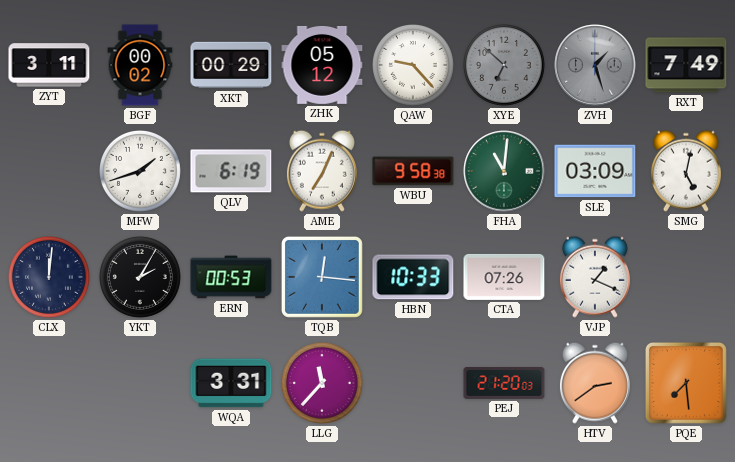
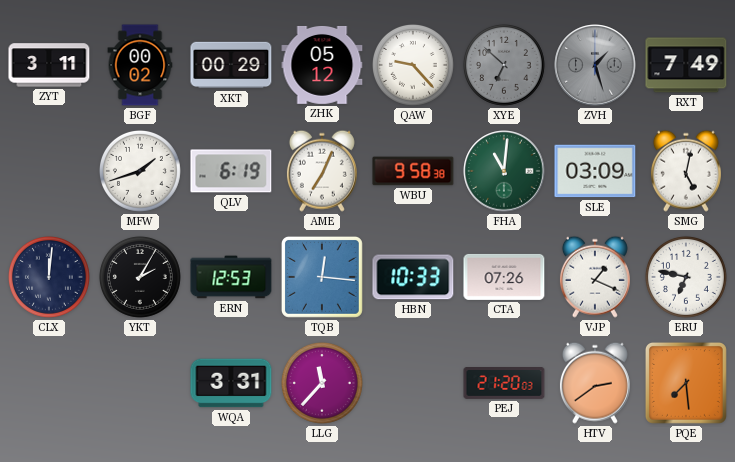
ERN: 00:53 -> 12:53 (231, 277)
ERU: none -> 6:47 (686, 277)
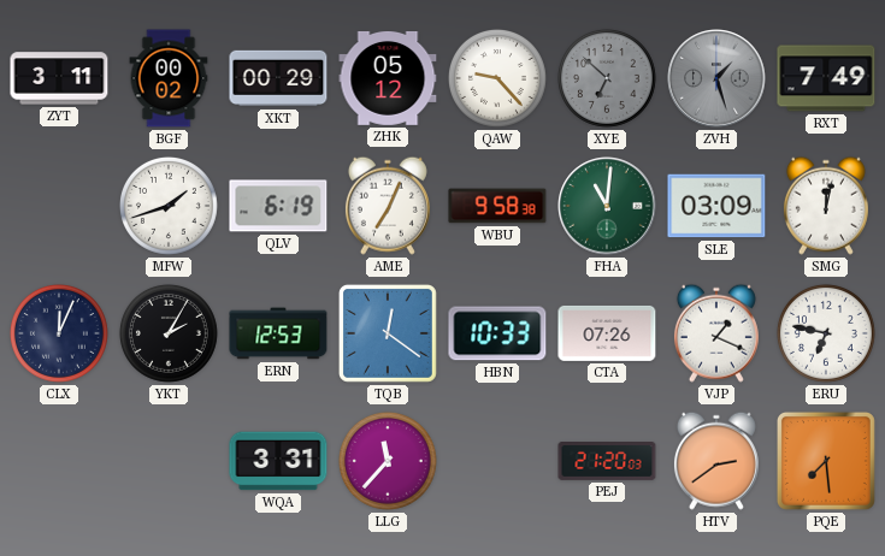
SMG: 5:02 -> 12:02 (826, 206)
CLX: 12:01 -> 12:04 (59, 333)
TQB: 12:16 -> 12:21 (388, 333)
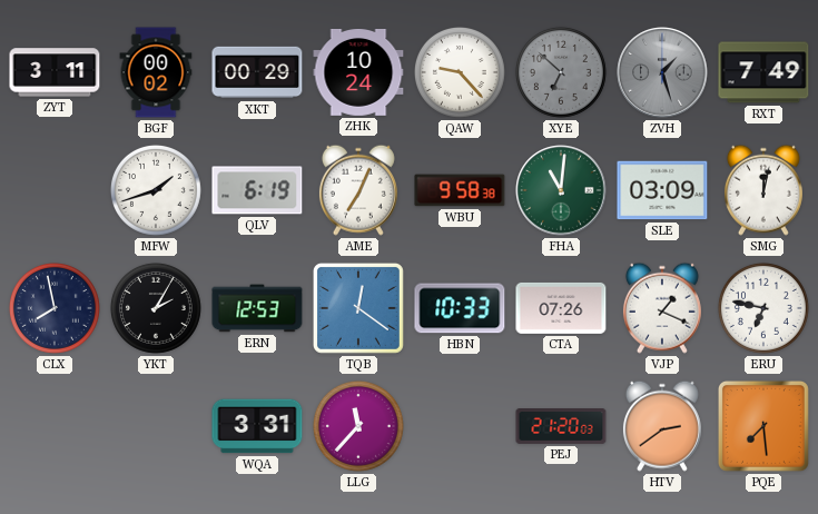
ZHK: 05:12 -> 10:24 (358, 72)
CLX: 12:04 -> 7:58 (55, 308)
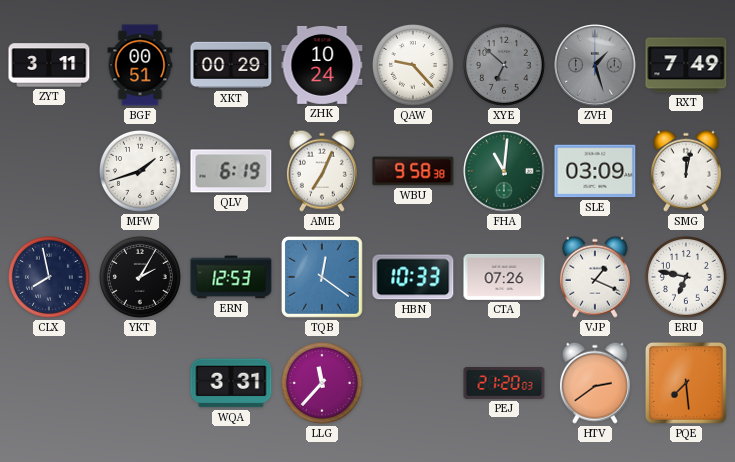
BGF: 00:02 -> 00:51 (140, 65)
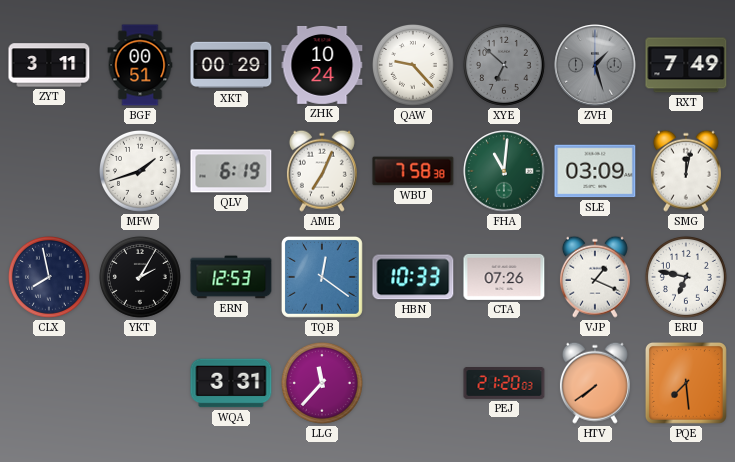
WBU: 9:58 -> 7:58 (413, 171)
HTV: 2:39 -> 7:39 (595, 383)
